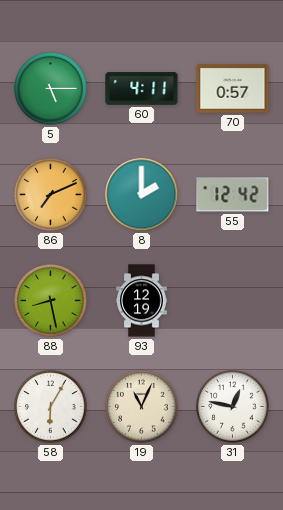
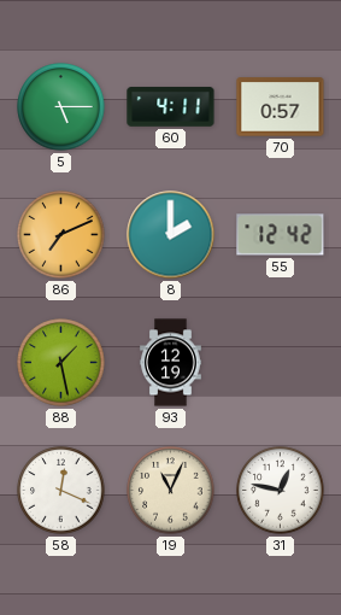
88: 8:28 -> 1:28 (61, 363)
58: 6:05 -> 12:19 (61, 491)
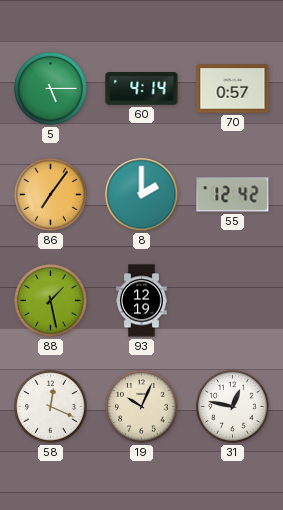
60: 4:11 -> 4:14 (142, 89)
86: 7:11 -> 7:06 (51, 195)
19: 11:04 -> 10:04 (142, 407)
